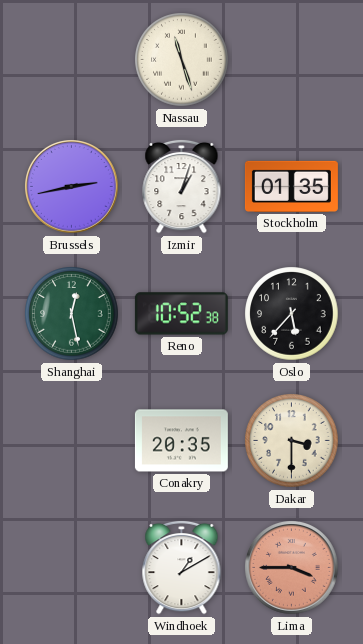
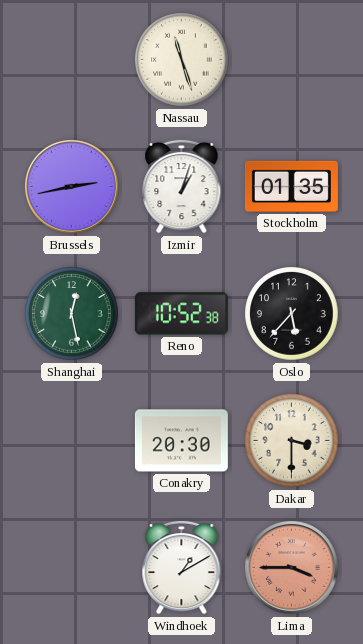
Conakry: 20:35 -> 20:30 (181, 441)
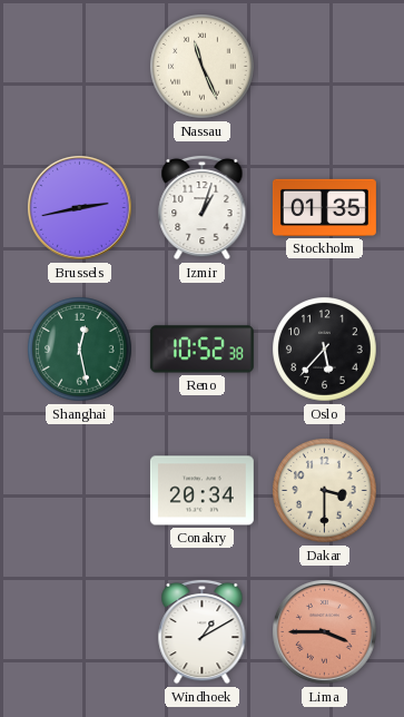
Nassau: 11:27 -> 11:26 (203, 67)
Conakry: 20:30 -> 20:34 (201, 491)
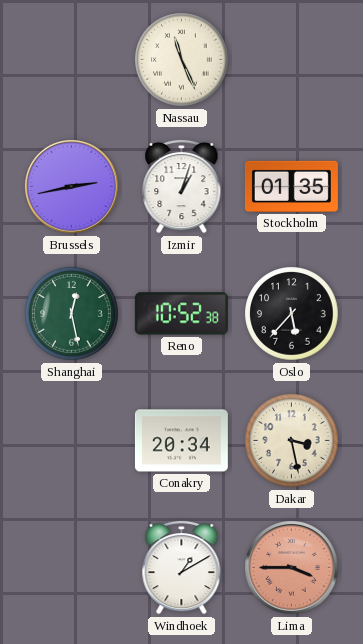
Dakar: 3:30 -> 3:28 (292, 441)
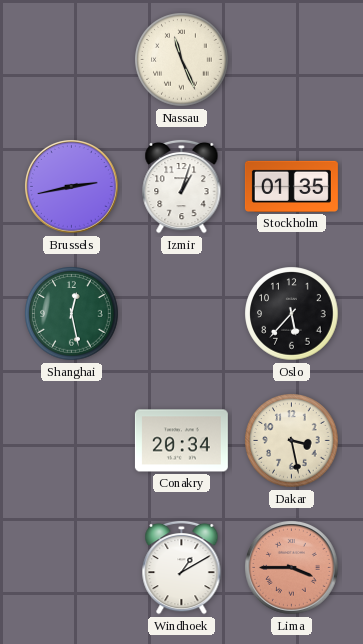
Reno: 10:52 -> none (181, 314)
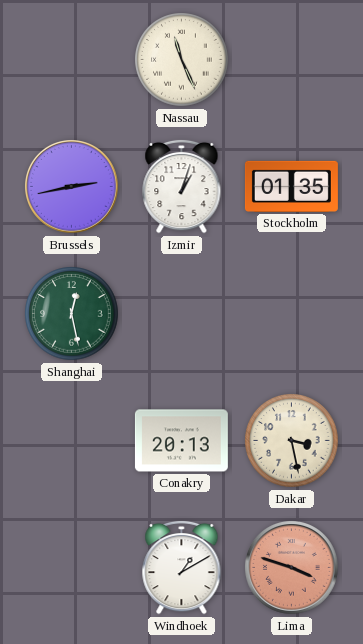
Oslo: 5:37 -> none (292, 314)
Conakry: 20:34 -> 20:13 (181, 441)
Lima: 3:45 -> 3:48 (292, 568)
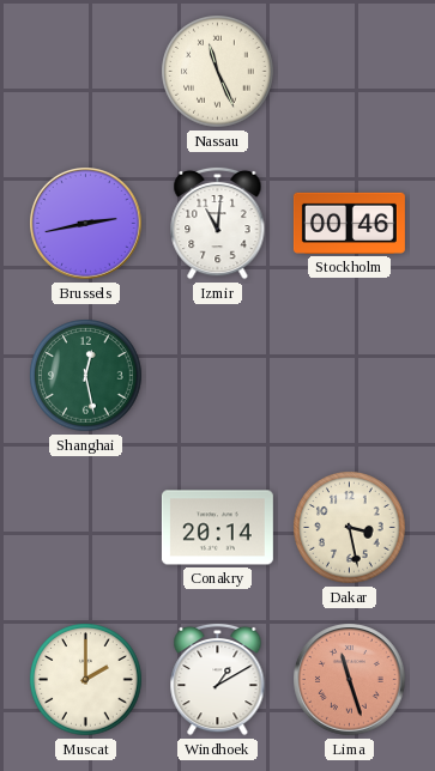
Izmir: 1:03 -> 11:01 (218, 223)
Stockholm: 01:35 -> 00:46 (349, 223)
Conakry: 20:13 -> 20:14 (217, 528)
Muscat: none -> 2:00 (86, 680)
Lima: 3:48 -> 11:27 (350, 680)
